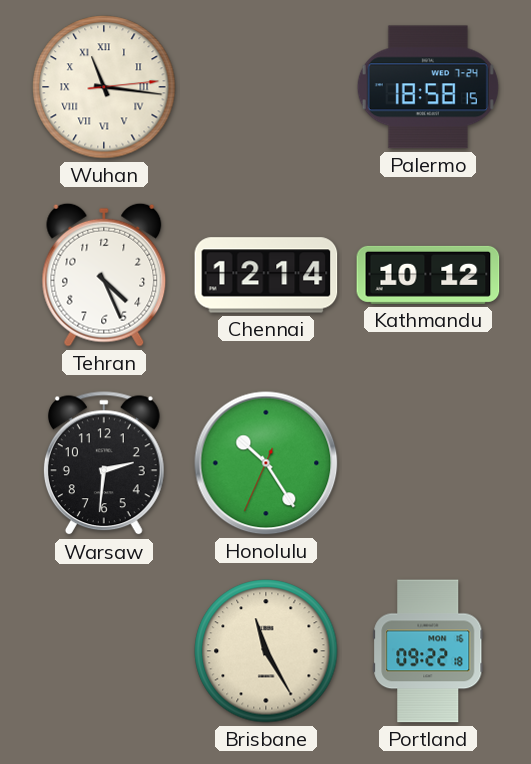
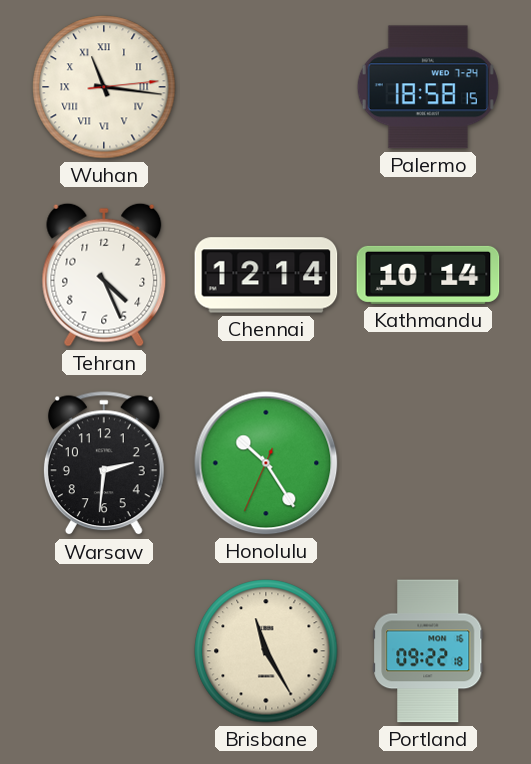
Kathmandu: 10:12 -> 10:14 (428, 275)
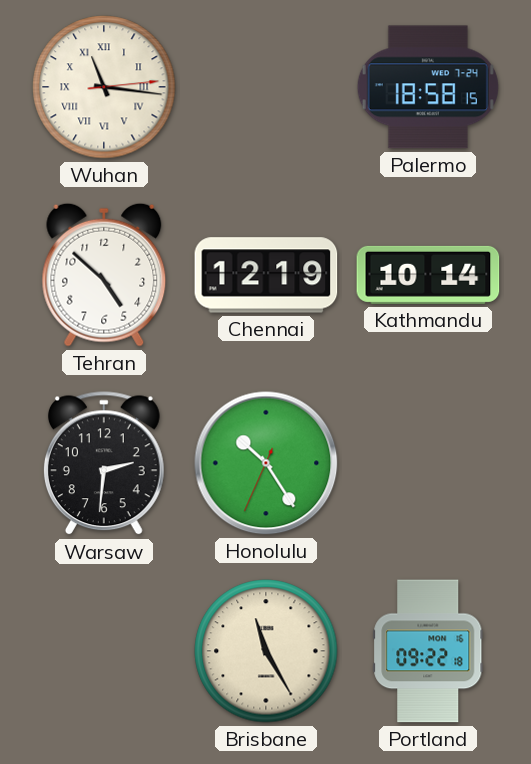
Tehran: 4:26 -> 4:52 (104, 275)
Chennai: 12:14 -> 12:19 (266, 275)
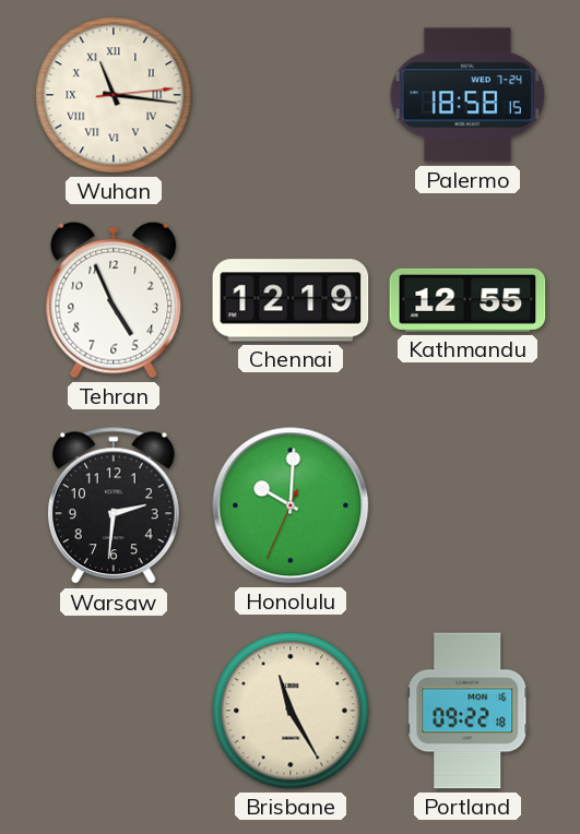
Tehran: 4:52 -> 4:56 (114, 300)
Kathmandu: 10:14 -> 12:55 (467, 300)
Honolulu: 10:24 -> 10:00 (291, 505)
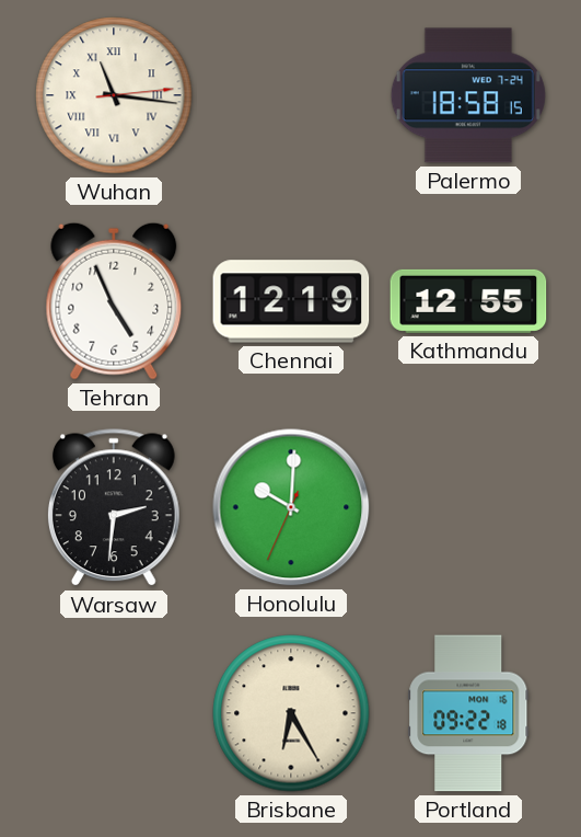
Brisbane: 11:25 -> 6:25 (291, 713)
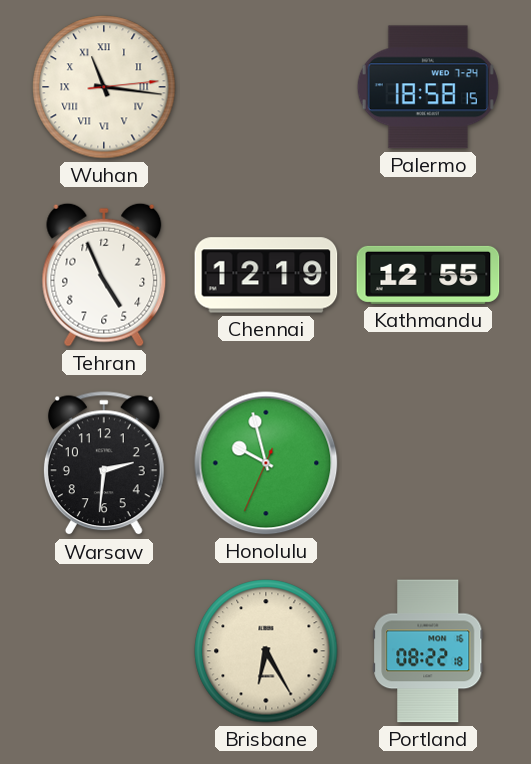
Honolulu: 10:00 -> 9:57 (266, 463)
Portland: 09:22 -> 08:22 (428, 651)
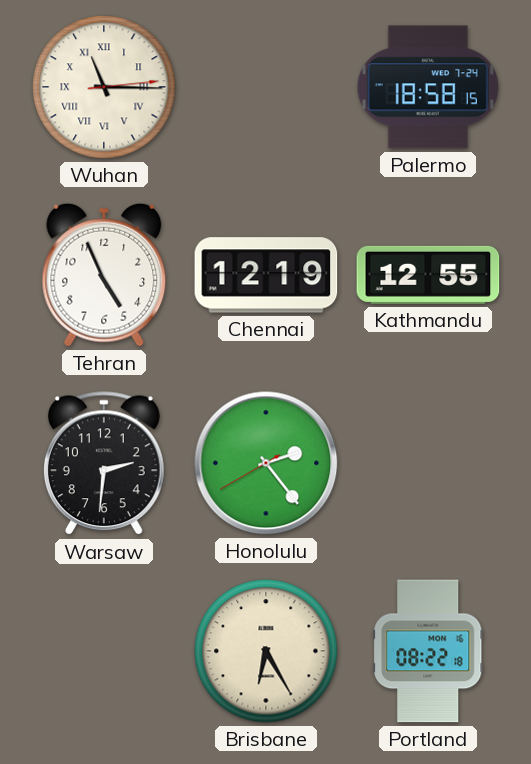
Wuhan: 11:16 -> 11:15 (104, 87)
Honolulu: 9:57 -> 2:23 (266, 463)
